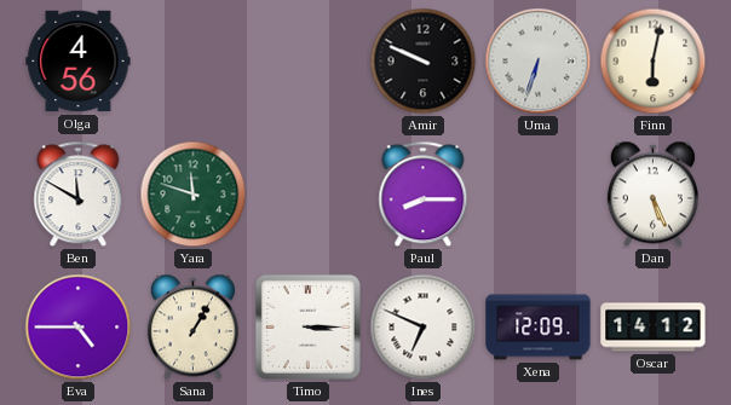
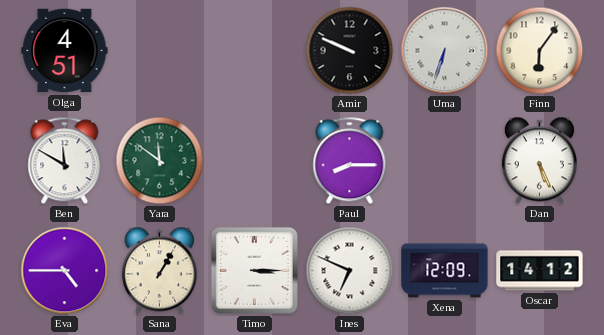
Olga: 4:56 -> 4:51 (65, 51)
Finn: 6:02 -> 6:06 (540, 51)
Yara: 11:48 -> 11:51 (160, 161)
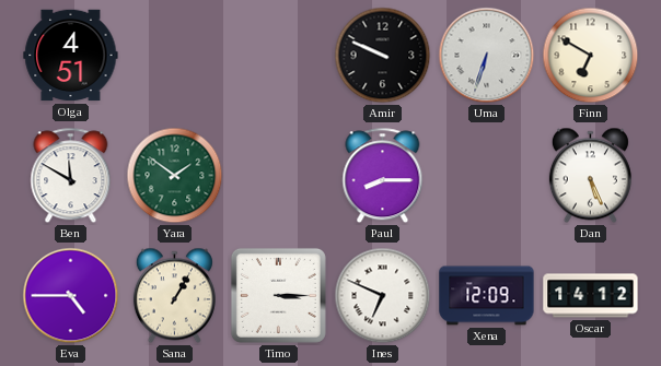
Finn: 6:06 -> 6:50 (591, 56)
Yara: 11:51 -> 1:51 (175, 176)
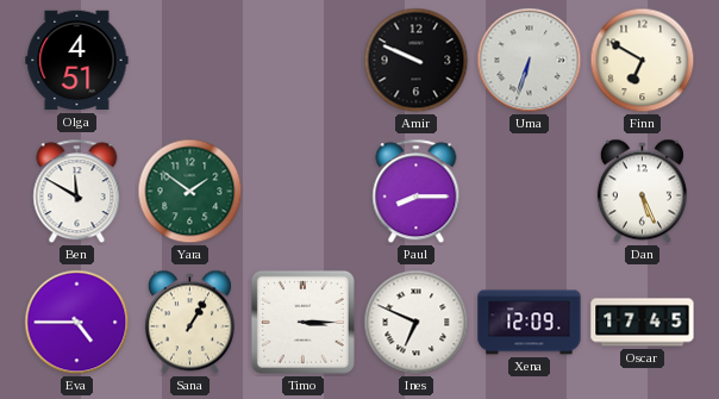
Oscar: 14:12 -> 17:45 (643, 323)
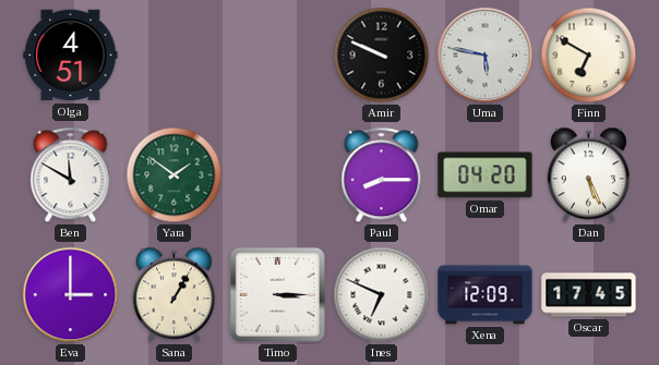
Uma: 6:33 -> 5:47 (486, 56)
Omar: none -> 04:20 (486, 175)
Eva: 4:45 -> 3:00 (71, 295)
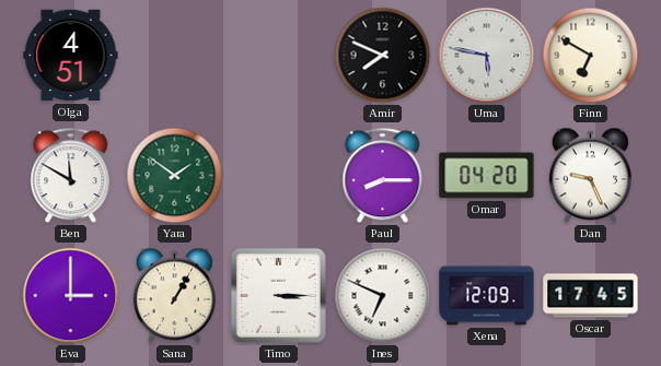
Amir: 9:49 -> 7:49 (383, 56)
Dan: 5:26 -> 9:26 (590, 176)
